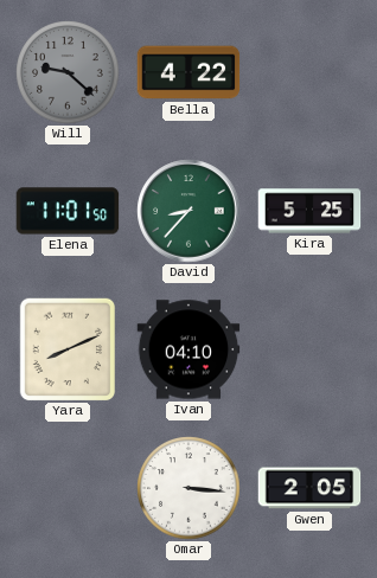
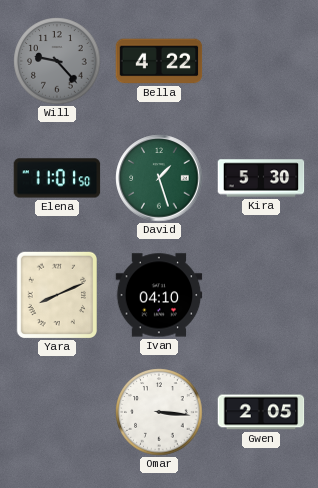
Will: 9:22 -> 9:23 (57, 61)
David: 8:37 -> 1:27 (159, 178)
Kira: 5:25 -> 5:30 (261, 178)
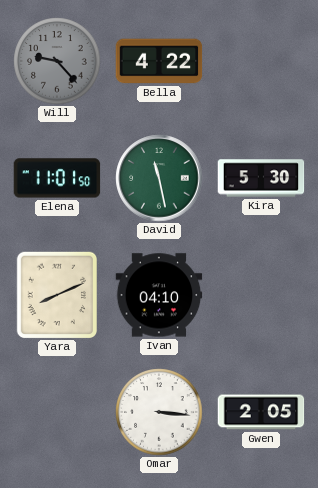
David: 1:27 -> 11:28 (159, 178)
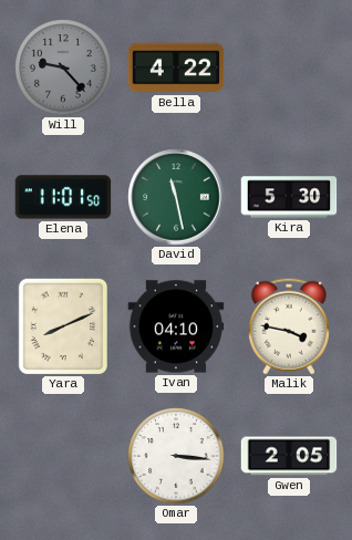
Malik: none -> 3:47 (289, 326)
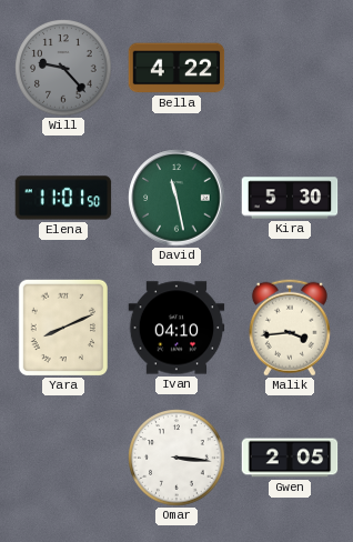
Malik: 3:47 -> 3:44 (290, 328)
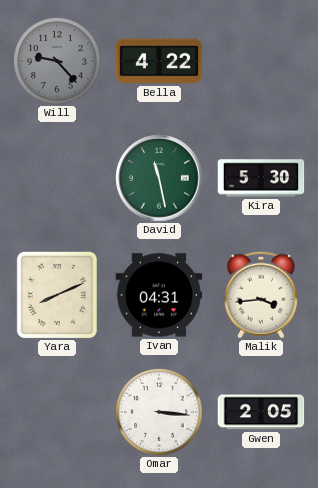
Elena: 11:01 -> none (63, 198)
Ivan: 04:10 -> 04:31 (159, 295)
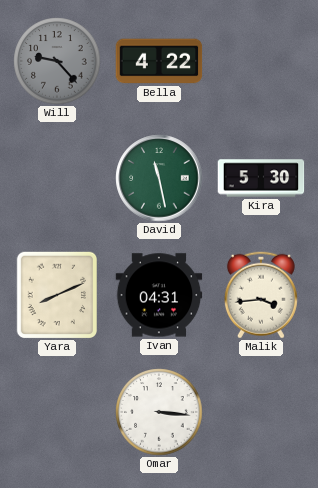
Gwen: 2:05 -> none (261, 412)
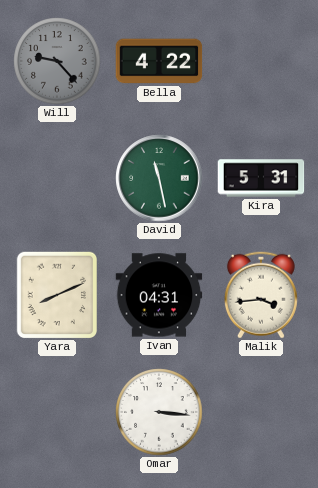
Kira: 5:30 -> 5:31 (261, 178)
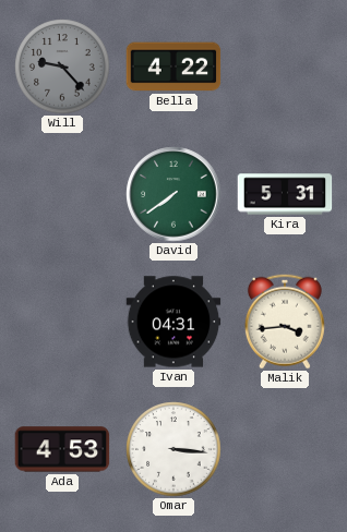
David: 11:28 -> 7:39 (174, 194)
Yara: 8:11 -> none (56, 294)
Ada: none -> 4:53 (62, 449)
